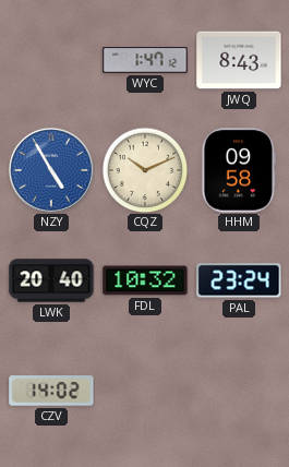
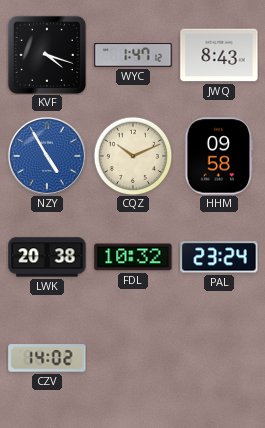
KVF: none -> 4:18 (47, 55)
LWK: 20:40 -> 20:38 (47, 257)
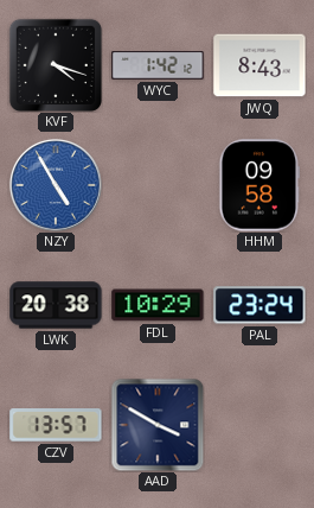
WYC: 1:47 -> 1:42 (158, 65)
CQZ: 10:11 -> none (133, 156)
FDL: 10:32 -> 10:29 (158, 305)
CZV: 14:02 -> 13:57 (56, 425)
AAD: none -> 3:50 (158, 425)
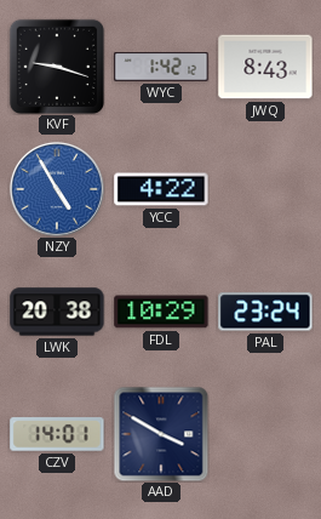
KVF: 4:18 -> 9:18 (57, 67)
YCC: none -> 4:22 (161, 189)
HHM: 09:58 -> none (258, 185)
CZV: 13:57 -> 14:01 (57, 434)
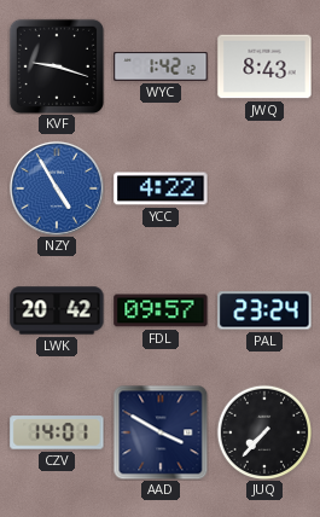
LWK: 20:38 -> 20:42 (57, 310)
FDL: 10:29 -> 09:57 (161, 310)
JUQ: none -> 7:37 (264, 432)
